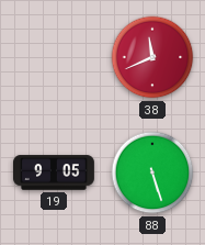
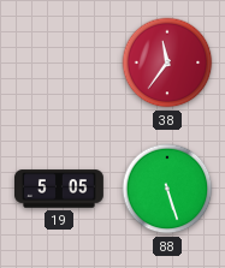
38: 11:41 -> 11:36 (167, 62)
19: 9:05 -> 5:05 (60, 189)
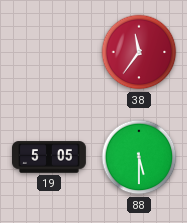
88: 5:27 -> 5:30 (139, 157)
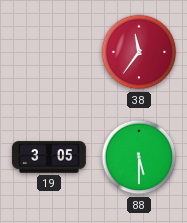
19: 5:05 -> 3:05 (50, 157)
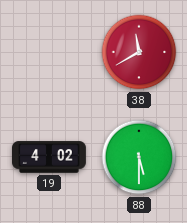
38: 11:36 -> 11:40 (139, 52)
19: 3:05 -> 4:02 (50, 157)
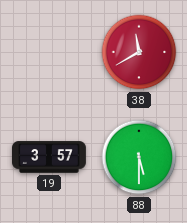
19: 4:02 -> 3:57 (50, 157)
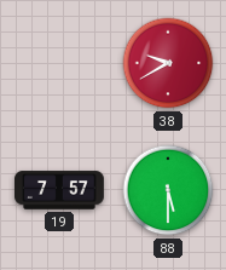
38: 11:40 -> 9:40 (168, 63)
19: 3:57 -> 7:57 (60, 190)
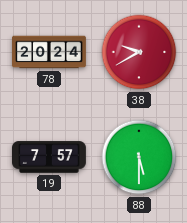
78: none -> 20:24 (50, 52)
